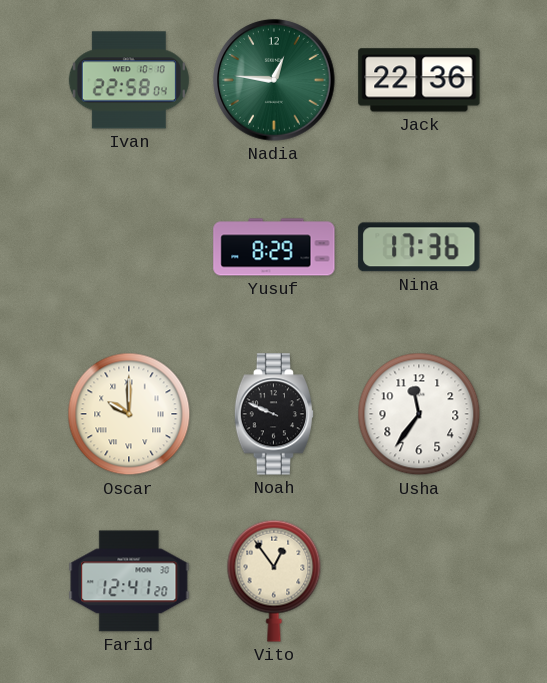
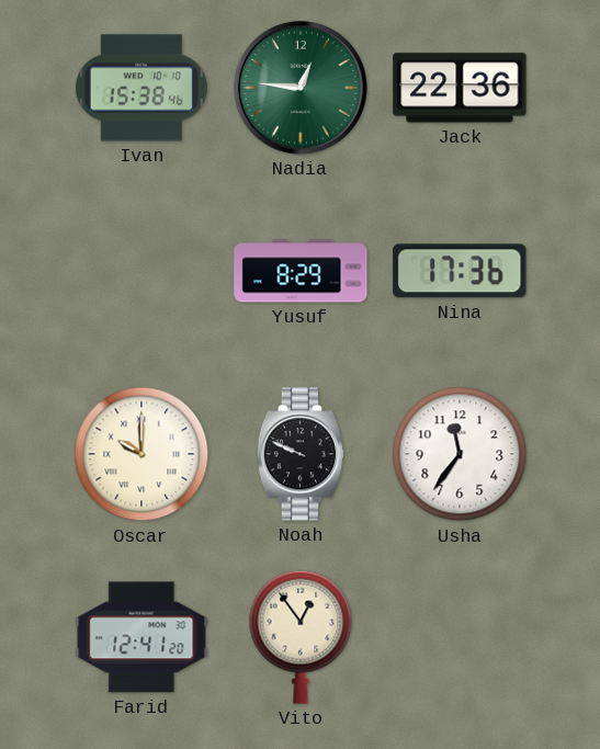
Ivan: 22:58 -> 15:38 (141, 88)
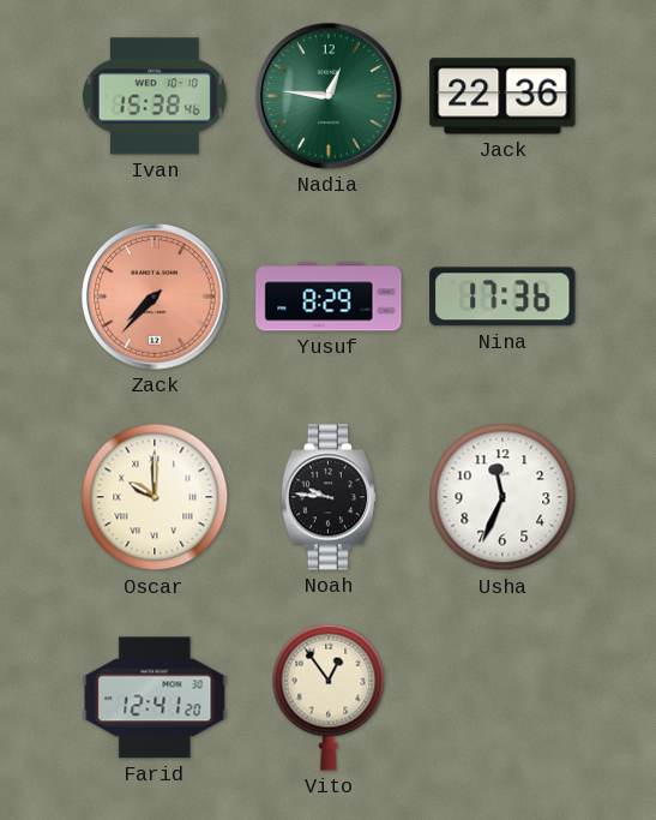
Zack: none -> 7:37 (155, 297)
Noah: 9:49 -> 9:46 (329, 497)
Usha: 11:36 -> 11:34 (502, 497)
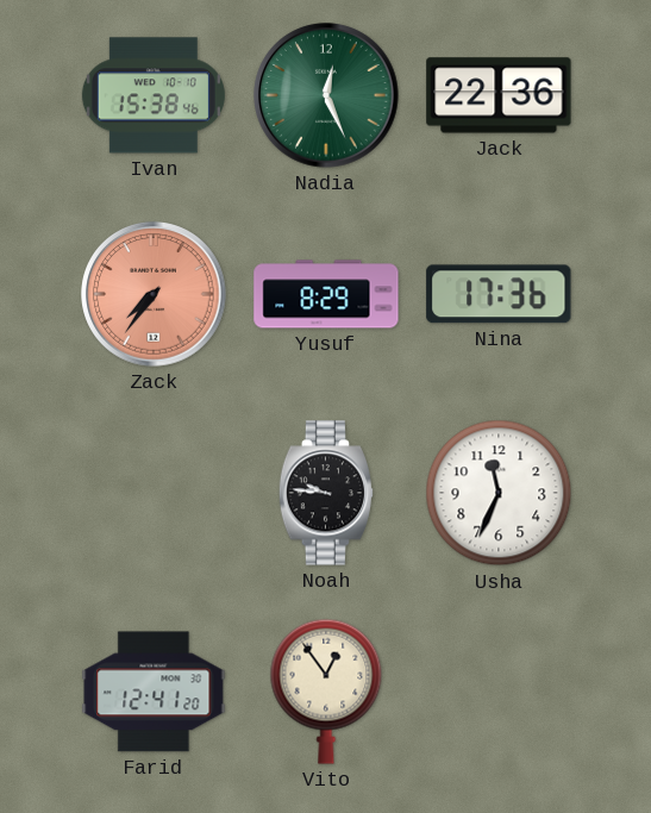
Nadia: 12:46 -> 12:26 (326, 95)
Zack: 7:37 -> 7:36 (154, 294)
Oscar: 10:00 -> none (155, 497)
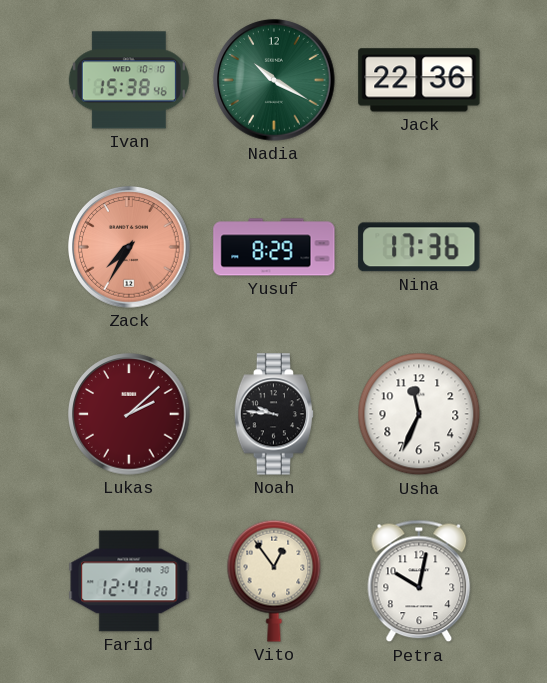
Nadia: 12:26 -> 10:20 (274, 80)
Zack: 7:36 -> 7:35 (129, 247)
Lukas: none -> 2:08 (129, 414)
Petra: none -> 10:02 (419, 581)
